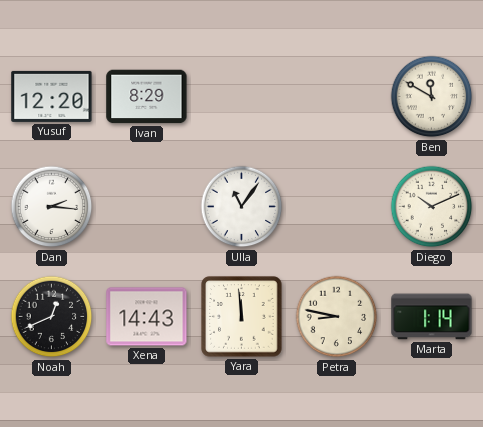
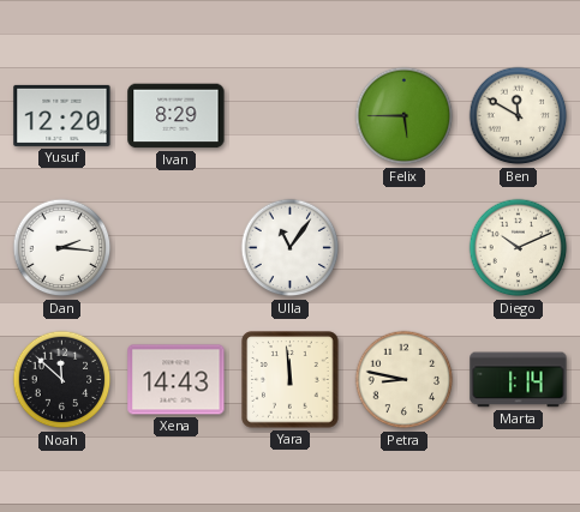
Felix: none -> 5:45 (405, 116)
Noah: 12:41 -> 11:52 (62, 380)
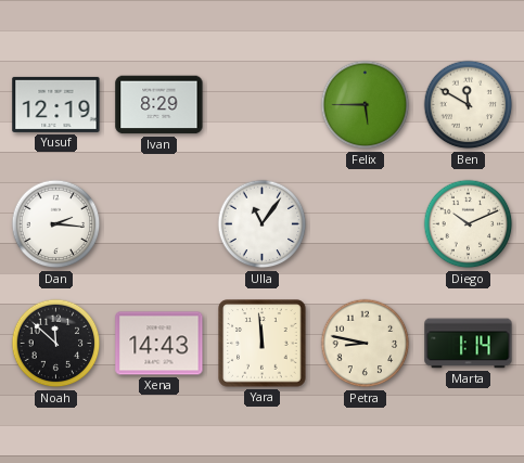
Yusuf: 12:20 -> 12:19 (56, 104)
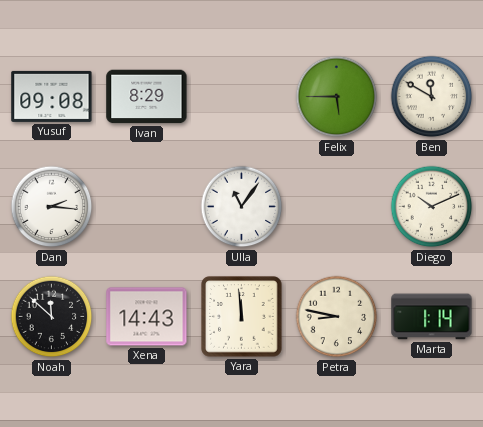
Yusuf: 12:19 -> 09:08 (52, 96)
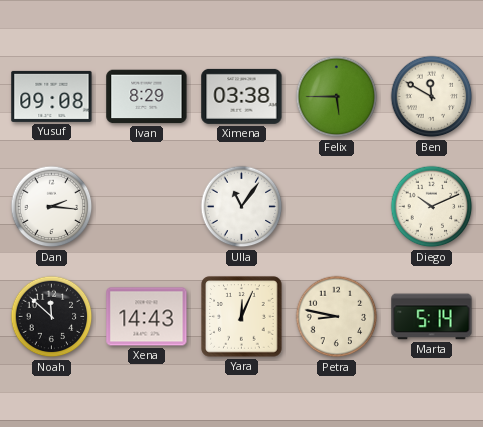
Ximena: none -> 03:38 (242, 96)
Yara: 11:59 -> 12:04 (242, 317)
Marta: 1:14 -> 5:14 (432, 317)
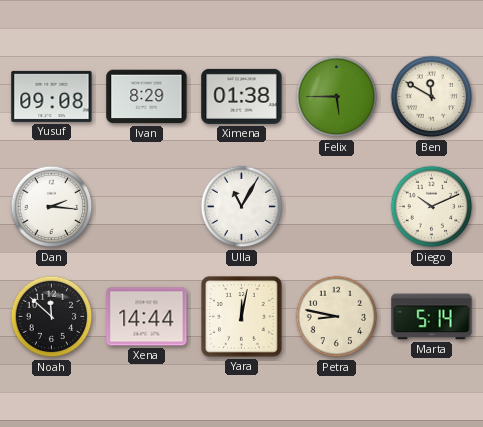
Ximena: 03:38 -> 01:38 (242, 96)
Ulla: 11:06 -> 11:05 (242, 207)
Xena: 14:43 -> 14:44 (147, 317)
Yara: 12:04 -> 12:02 (242, 317)
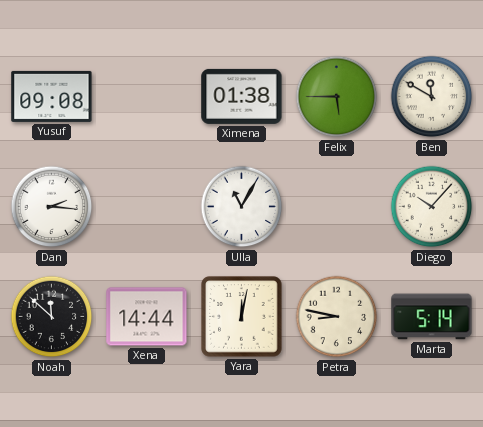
Ivan: 8:29 -> none (147, 97)
Diego: 10:11 -> 10:07 (432, 207)
